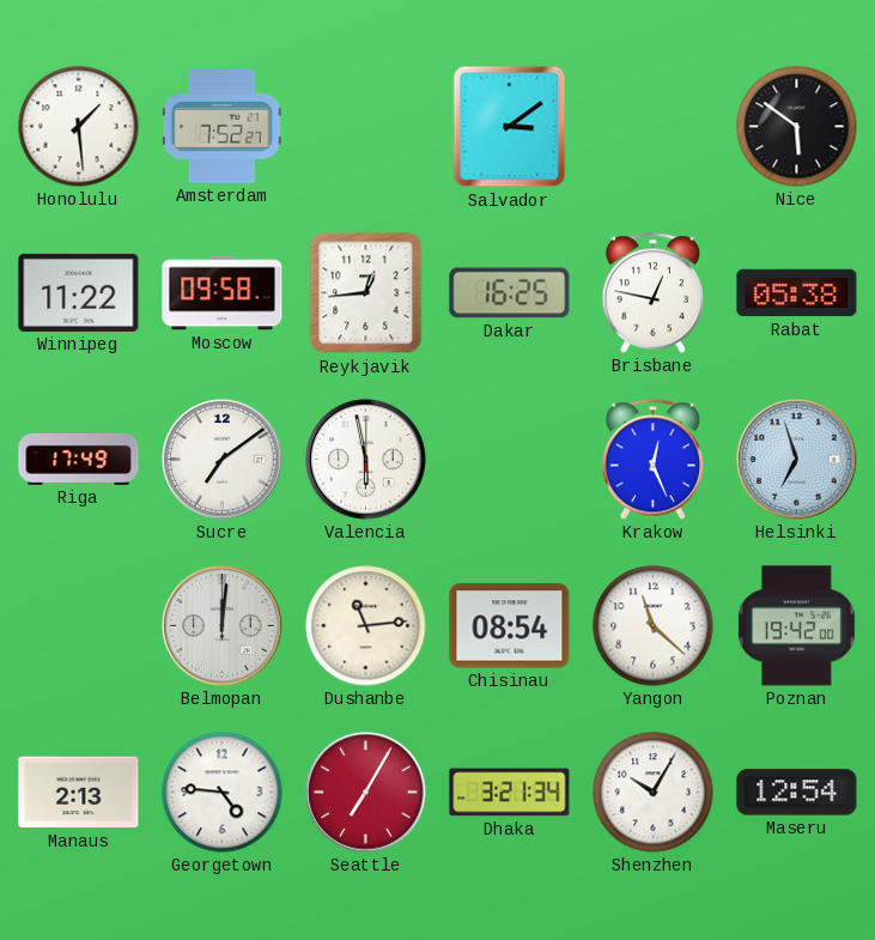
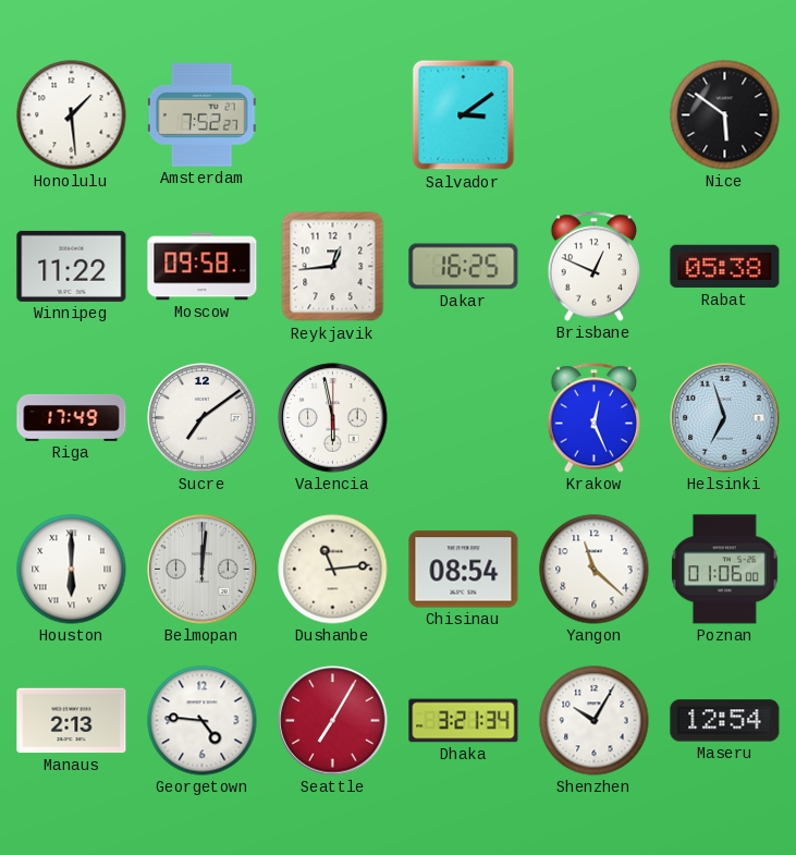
Brisbane: 12:47 -> 12:49 (595, 267)
Houston: none -> 6:00 (72, 570)
Poznan: 19:42 -> 01:06 (725, 570)
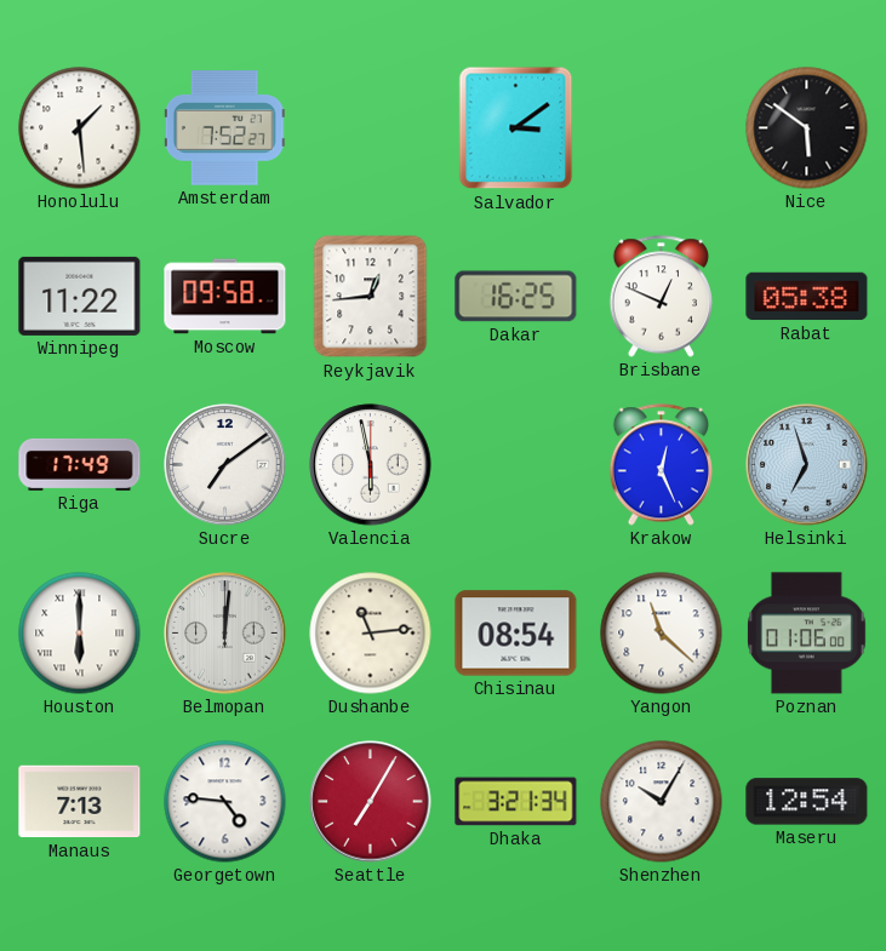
Manaus: 2:13 -> 7:13 (80, 802)
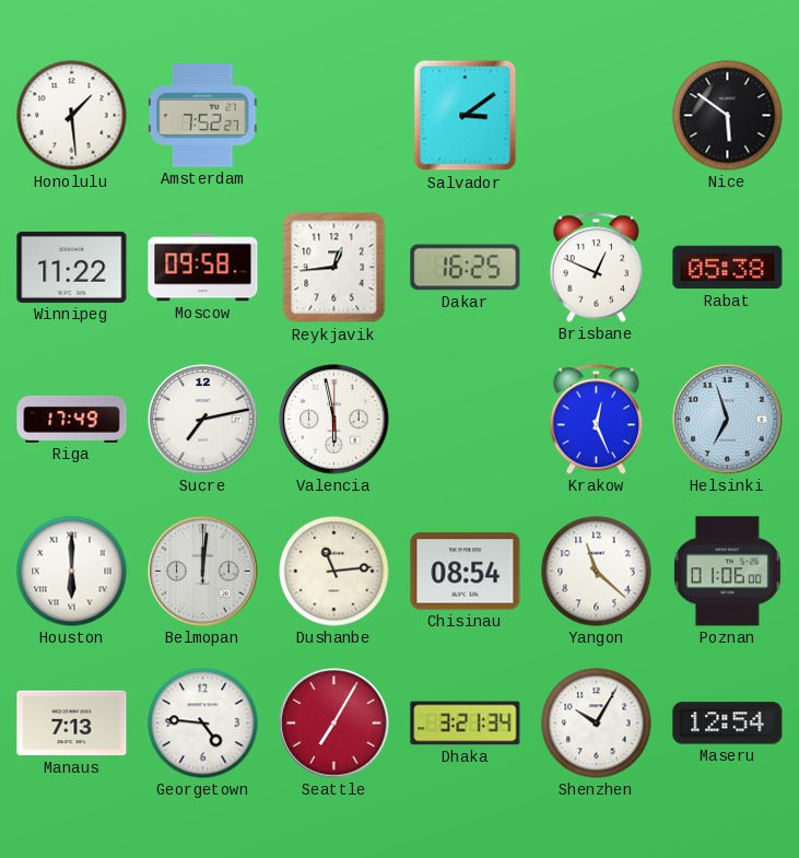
Sucre: 7:09 -> 7:13 (203, 420)
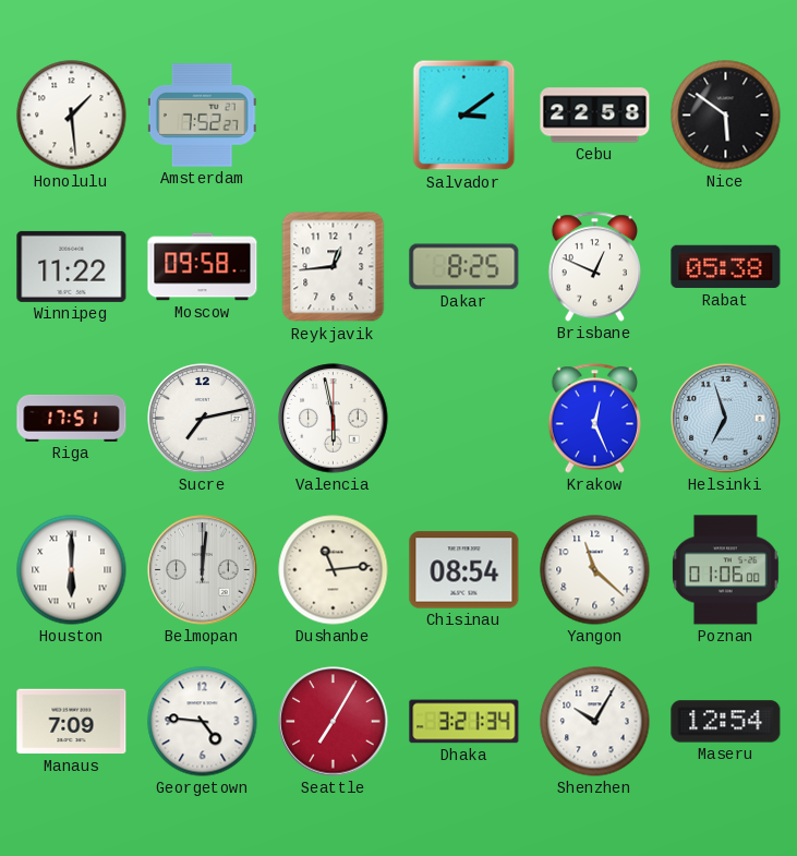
Cebu: none -> 22:58 (595, 116)
Dakar: 16:25 -> 8:25 (464, 267)
Riga: 17:49 -> 17:51 (72, 418)
Manaus: 7:13 -> 7:09 (72, 722)
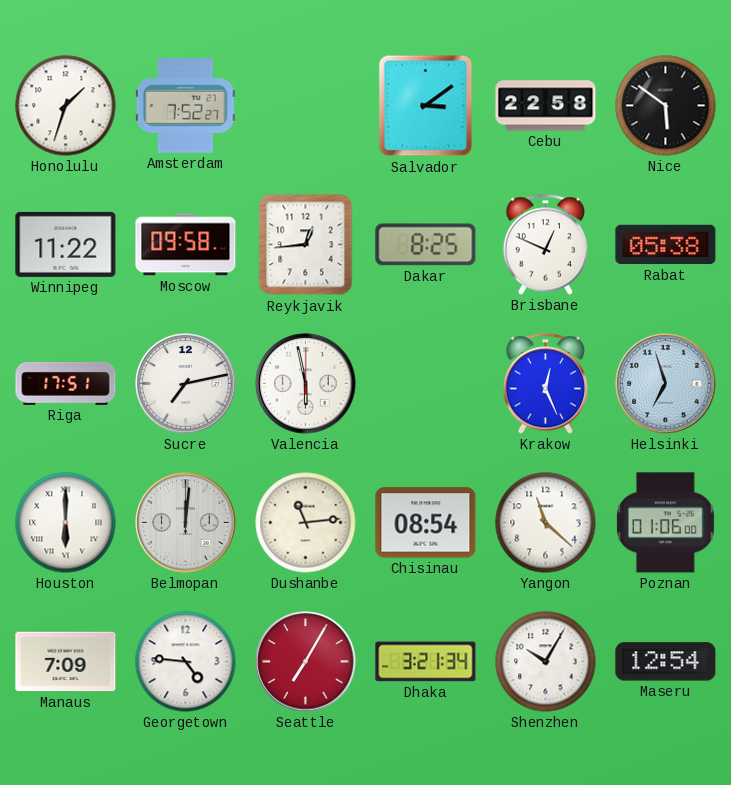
Honolulu: 1:29 -> 1:33 (66, 106)
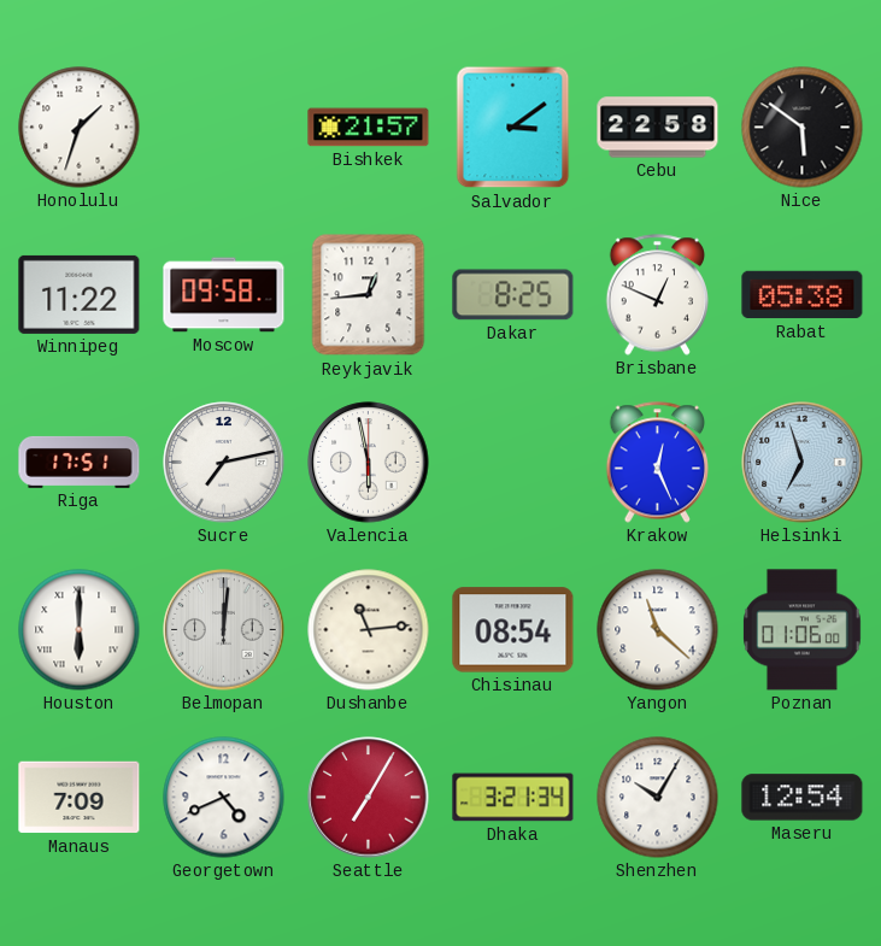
Amsterdam: 7:52 -> none (185, 106)
Bishkek: none -> 21:57 (369, 128)
Georgetown: 4:46 -> 4:41 (224, 798)
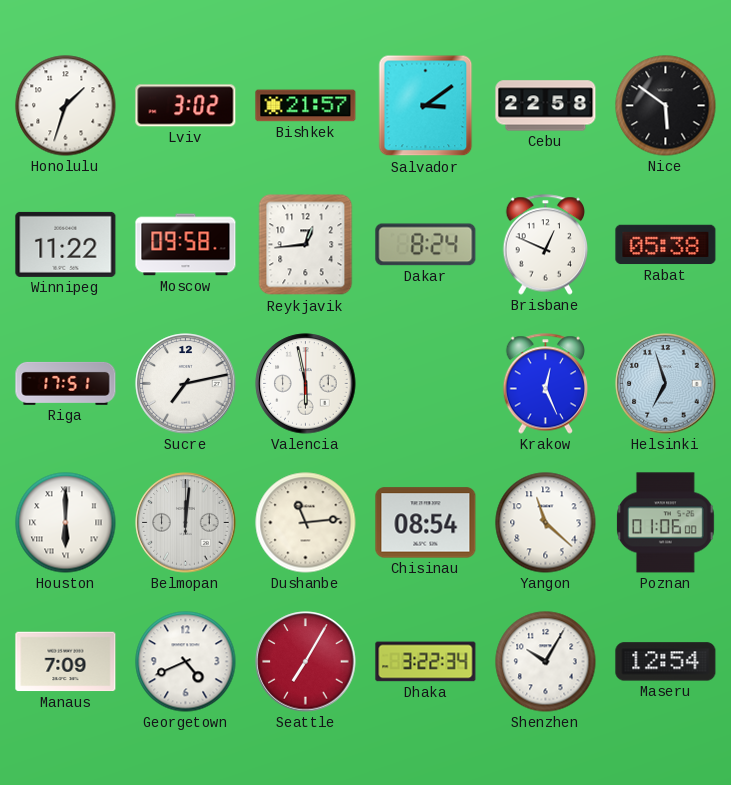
Lviv: none -> 3:02 (186, 106)
Dakar: 8:25 -> 8:24 (426, 245)
Dhaka: 3:21 -> 3:22 (426, 662)
